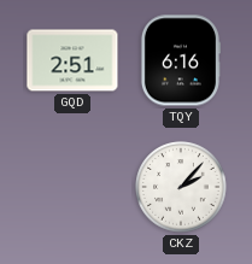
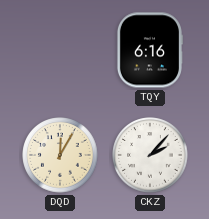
GQD: 2:51 -> none (72, 60)
DQD: none -> 12:05 (60, 155)
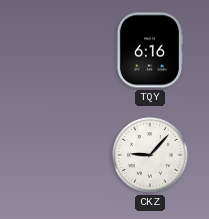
DQD: 12:05 -> none (60, 155)
CKZ: 2:07 -> 9:07 (150, 155)
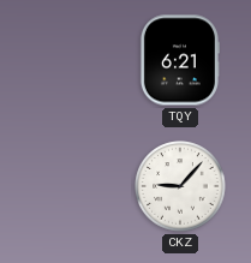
TQY: 6:16 -> 6:21 (179, 60)
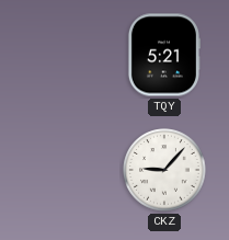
TQY: 6:21 -> 5:21 (163, 55)
